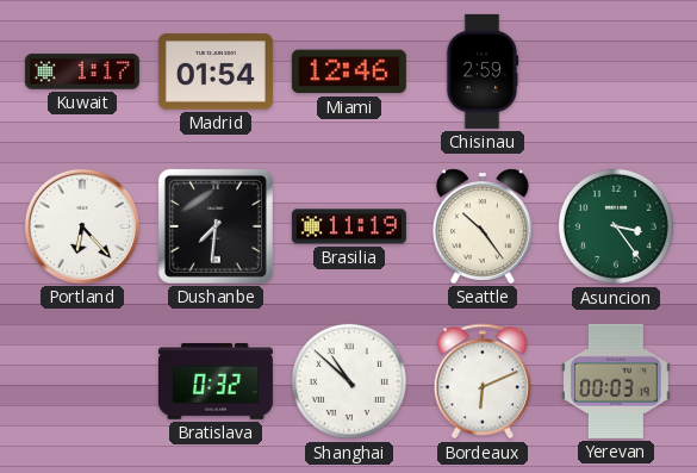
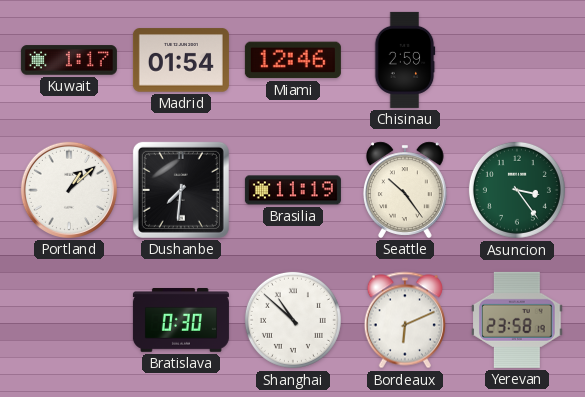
Portland: 6:23 -> 1:08 (69, 190)
Bratislava: 0:32 -> 0:30 (181, 321)
Yerevan: 00:03 -> 23:58 (517, 320)
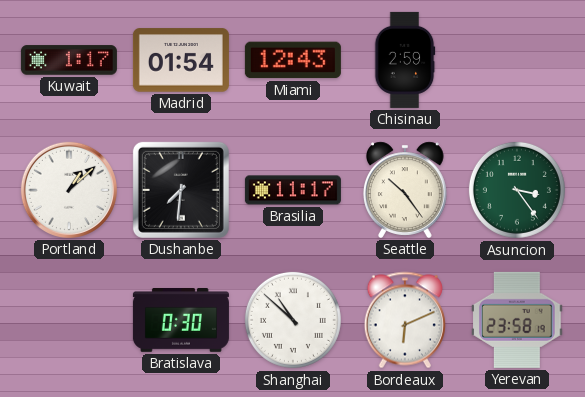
Miami: 12:46 -> 12:43 (293, 60)
Brasilia: 11:19 -> 11:17 (293, 190)
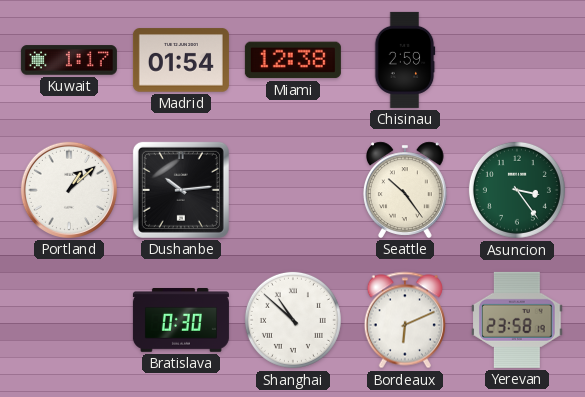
Miami: 12:43 -> 12:38 (293, 60)
Dushanbe: 7:31 -> 10:14 (181, 190)
Brasilia: 11:17 -> none (293, 190)
